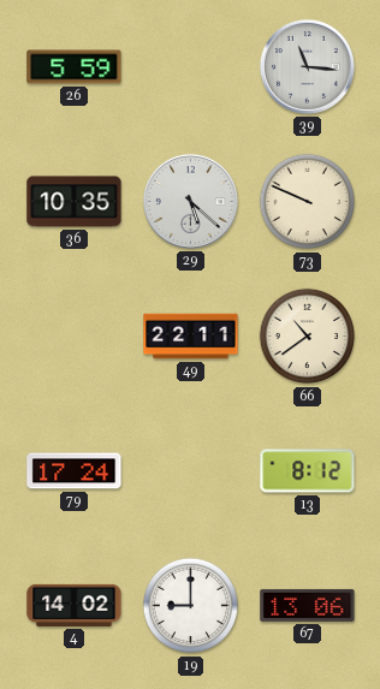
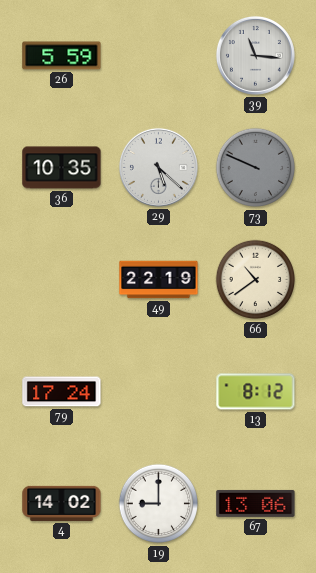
73 dial: cream -> grey (256, 168)
49: 22:11 -> 22:19 (159, 280)
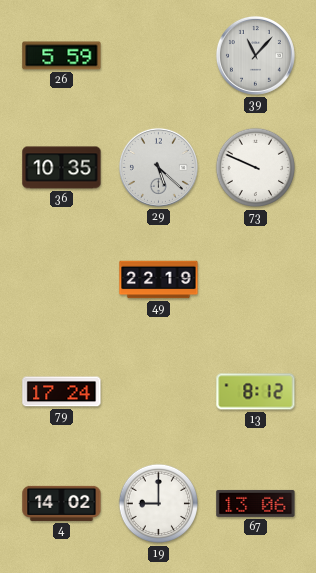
39: 11:16 -> 11:07 (255, 55)
73 dial: grey -> white (256, 168)
66: 10:39 -> none (256, 280)
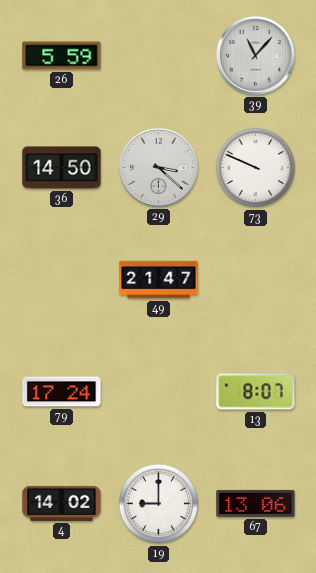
36: 10:35 -> 14:50 (62, 168)
29: 5:22 -> 3:22 (158, 167)
49: 22:19 -> 21:47 (159, 280)
13: 8:12 -> 8:07 (256, 392)
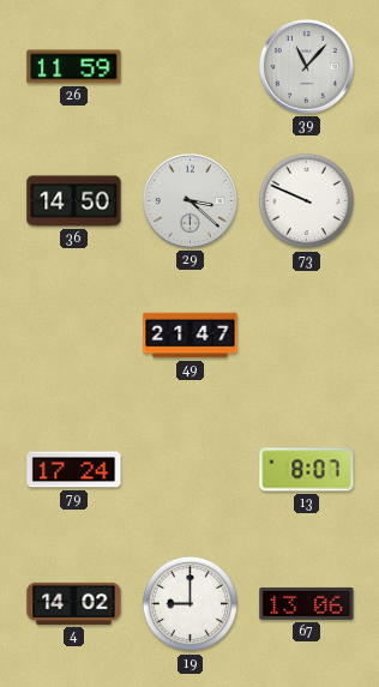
26: 5:59 -> 11:59 (74, 67)
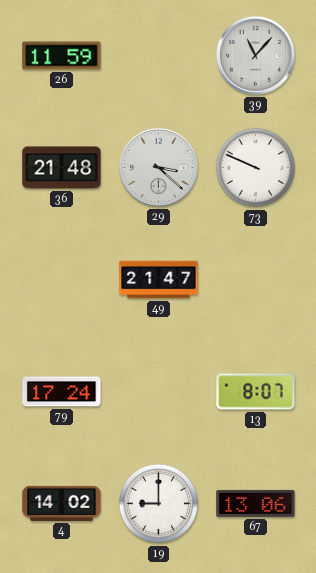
36: 14:50 -> 21:48 (62, 168)
